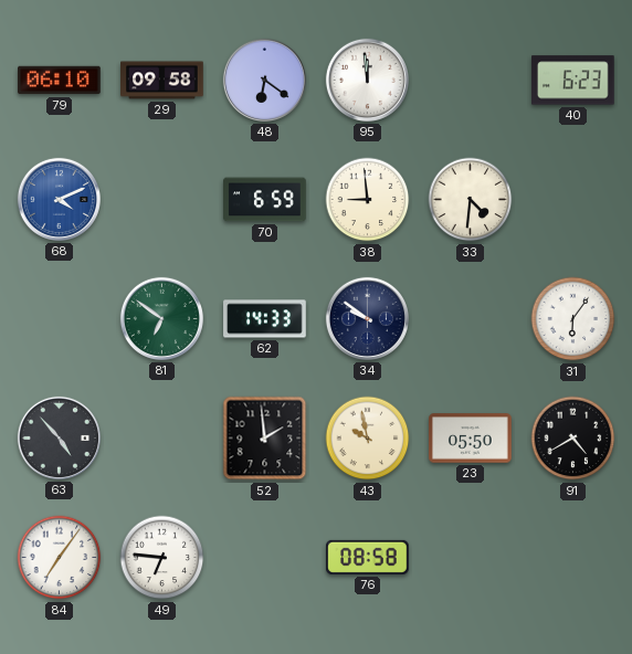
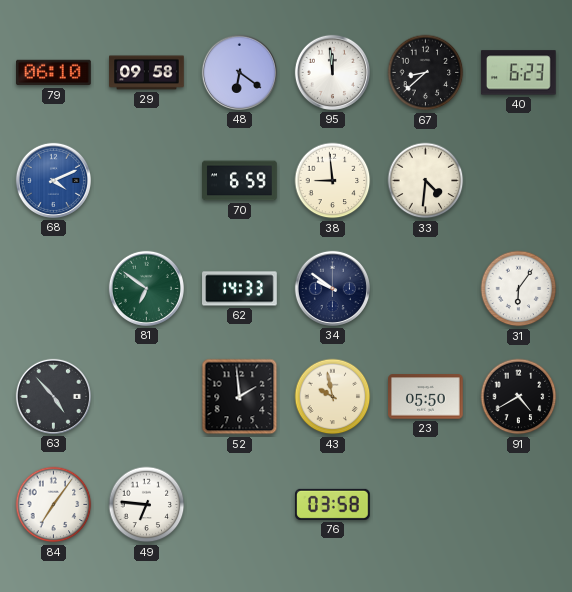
67: none -> 8:38 (426, 73)
76: 08:58 -> 03:58 (333, 504)
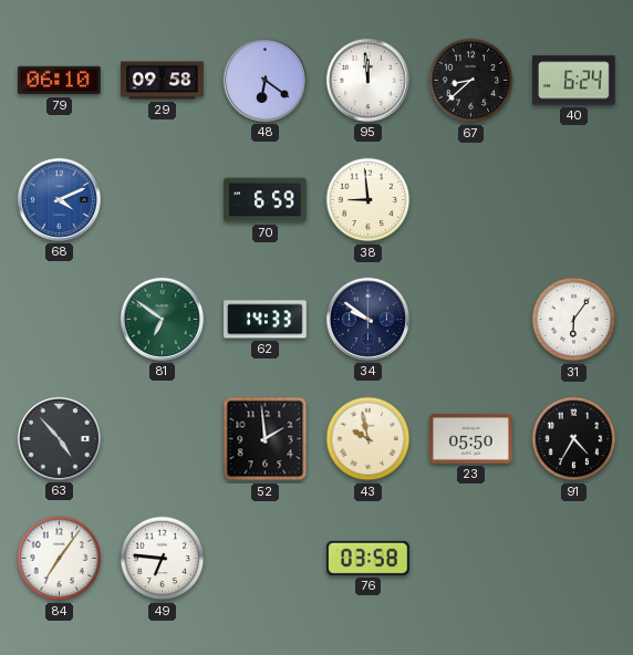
40: 6:23 -> 6:24 (574, 81)
33: 4:31 -> none (426, 181)
91: 4:40 -> 4:35 (574, 439)
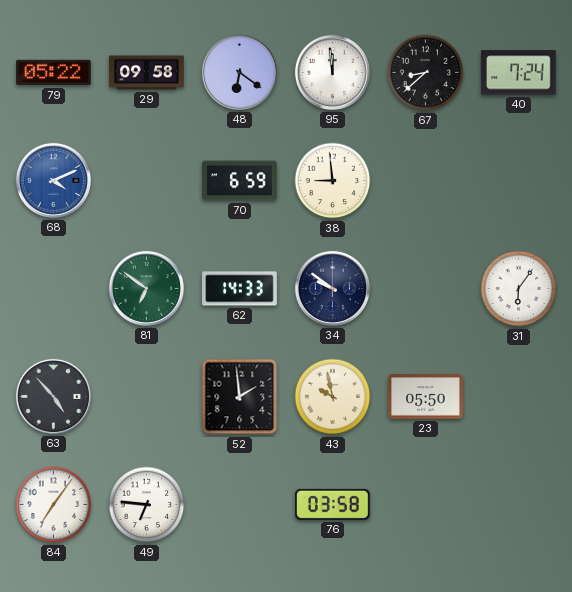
79: 06:10 -> 05:22 (54, 73)
40: 6:24 -> 7:24 (519, 73)
91: 4:35 -> none (574, 439)
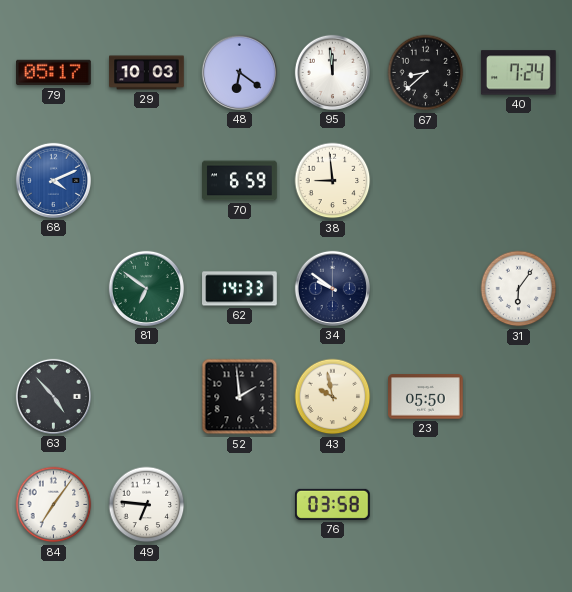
79: 05:22 -> 05:17 (54, 73)
29: 09:58 -> 10:03 (147, 73)
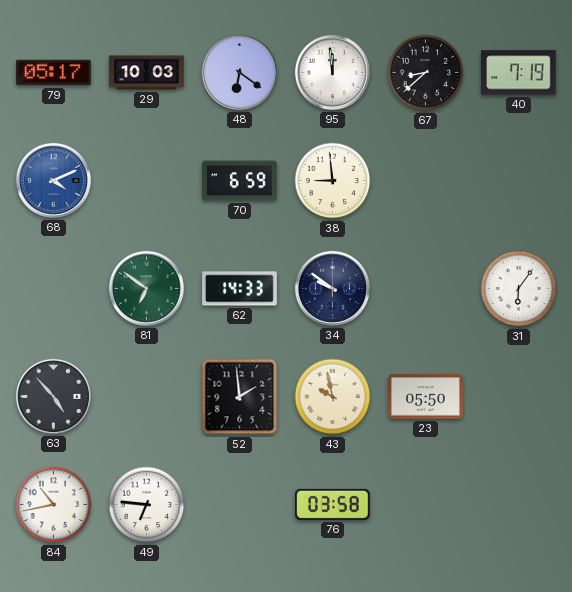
40: 7:24 -> 7:19 (519, 73)
84: 7:06 -> 10:43 (54, 505)
